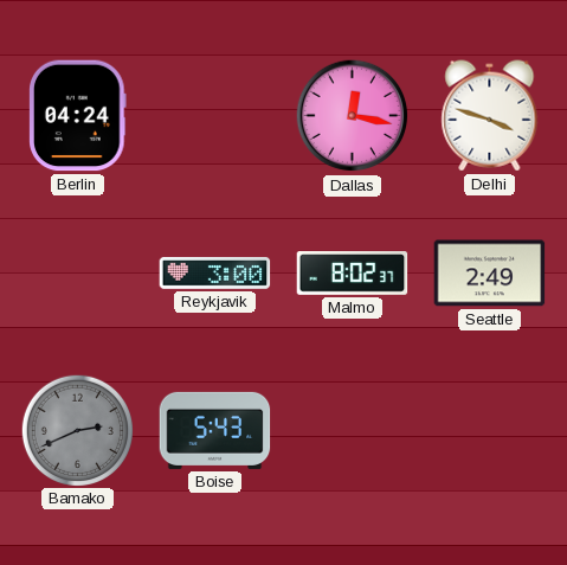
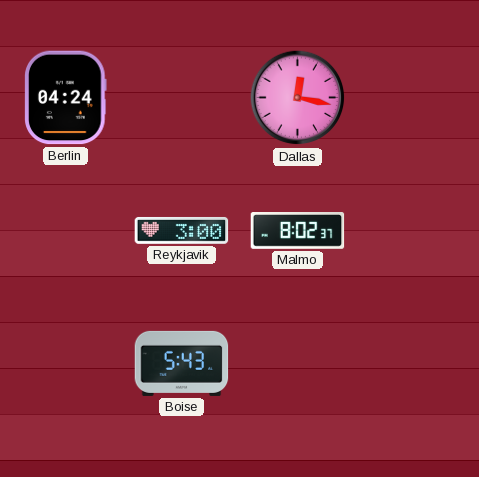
Delhi: 3:48 -> none (490, 116)
Seattle: 2:49 -> none (490, 274)
Bamako: 2:41 -> none (77, 430)
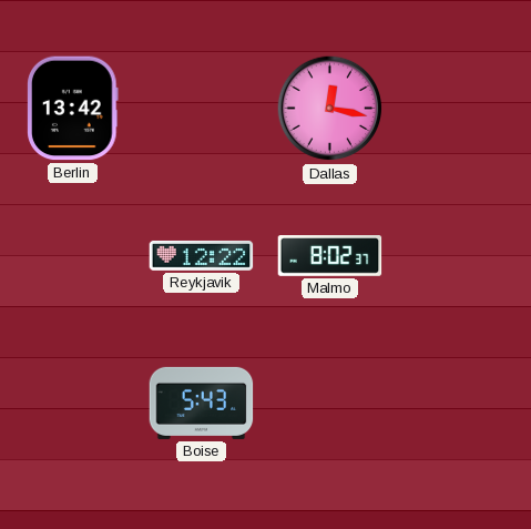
Berlin: 04:24 -> 13:42 (73, 109)
Reykjavik: 3:00 -> 12:22 (202, 255)
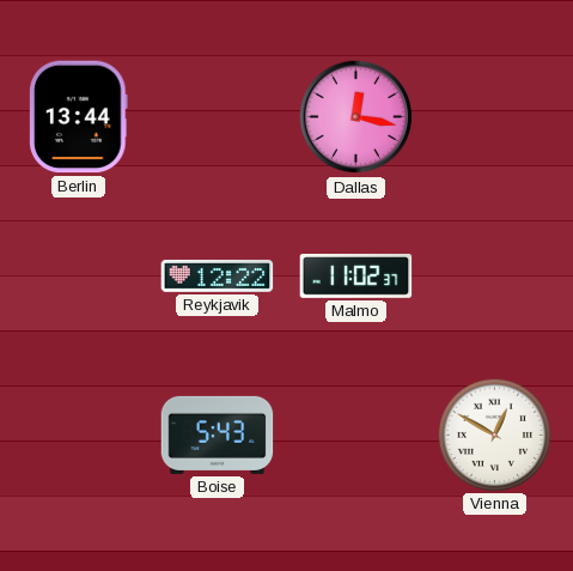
Berlin: 13:42 -> 13:44 (79, 117)
Malmo: 8:02 -> 11:02 (356, 277)
Vienna: none -> 12:50 (494, 435)
